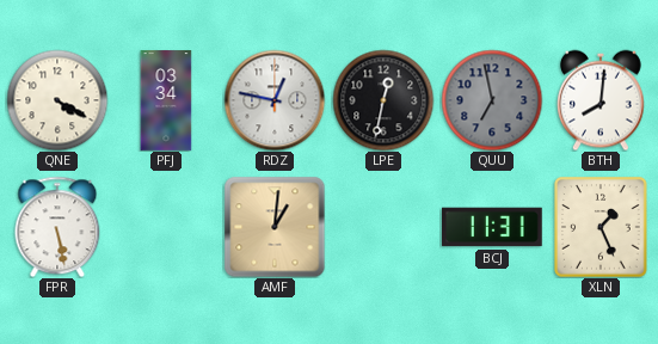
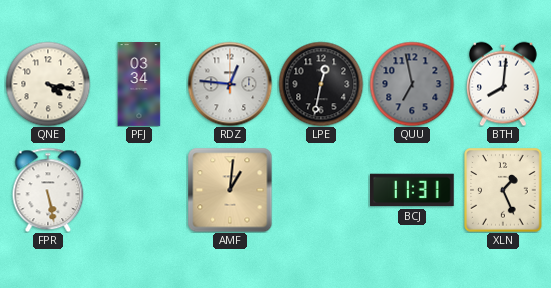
QNE: 4:20 -> 4:17 (48, 84)
RDZ: 12:47 -> 12:46 (230, 84)
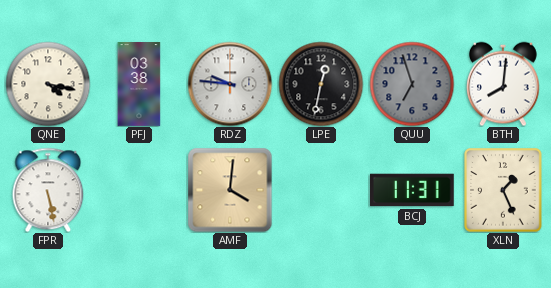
PFJ: 03:34 -> 03:38 (139, 84)
RDZ: 12:46 -> 9:46 (230, 84)
QUU: 6:58 -> 6:57 (412, 84)
AMF: 1:01 -> 4:01 (230, 190)
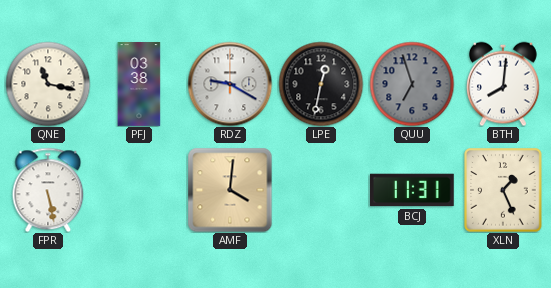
QNE: 4:17 -> 11:17 (48, 84)
RDZ: 9:46 -> 9:20 (230, 84)
